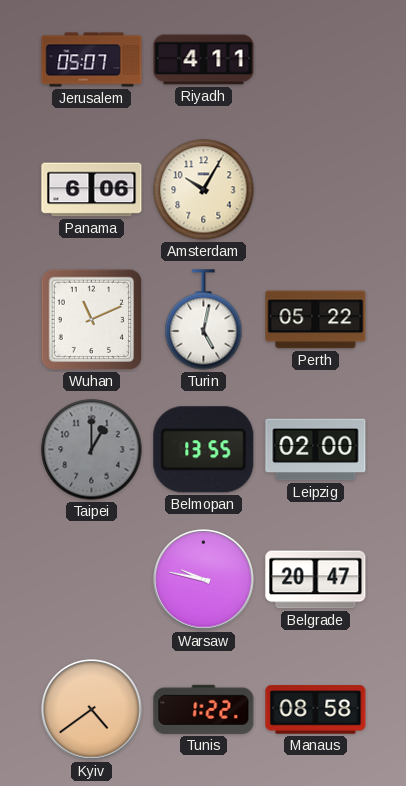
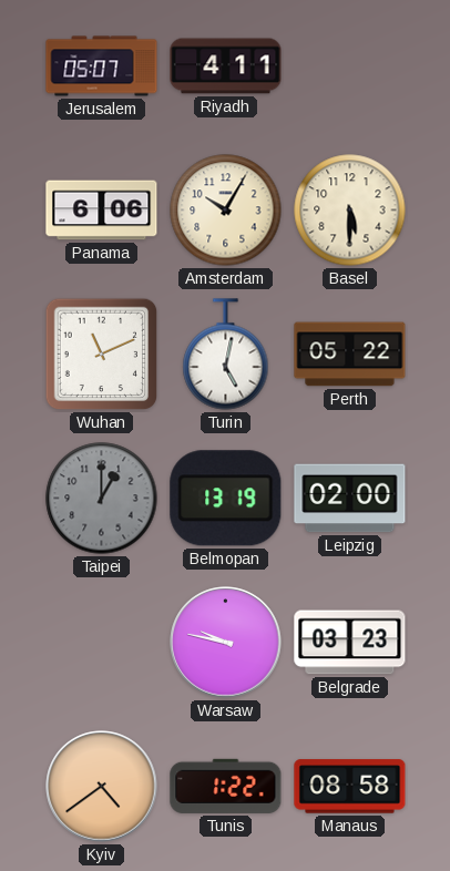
Basel: none -> 5:30 (350, 211)
Belmopan: 13:55 -> 13:19 (226, 499)
Belgrade: 20:47 -> 03:23 (350, 643)
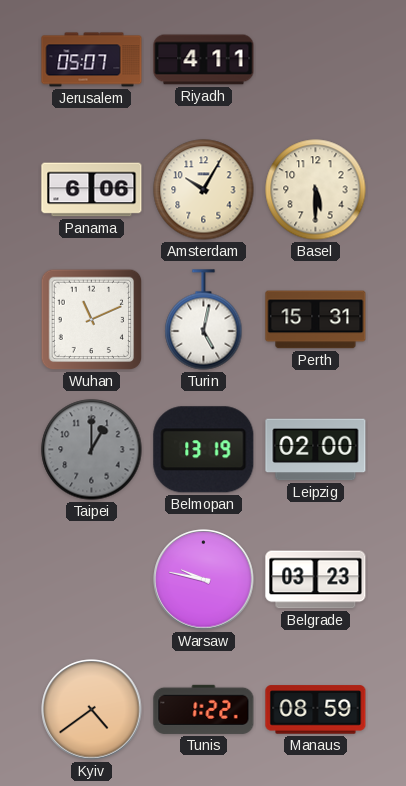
Perth: 05:22 -> 15:31 (316, 320)
Manaus: 08:58 -> 08:59 (316, 710)
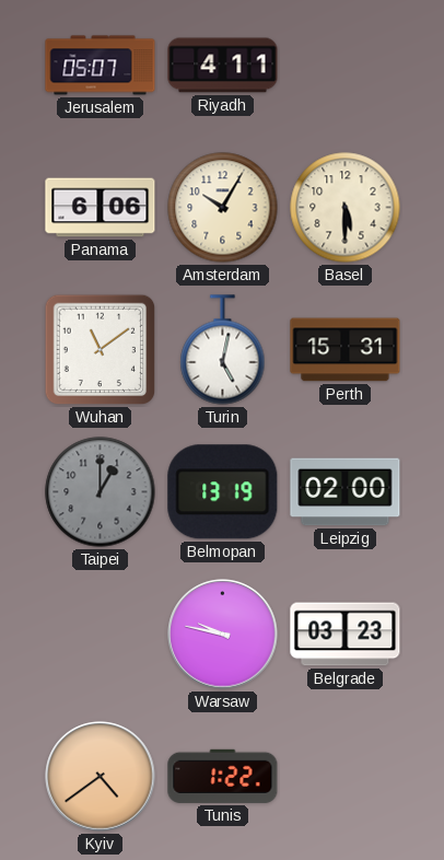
Wuhan: 11:11 -> 11:09 (101, 350)
Manaus: 08:59 -> none (316, 710)
